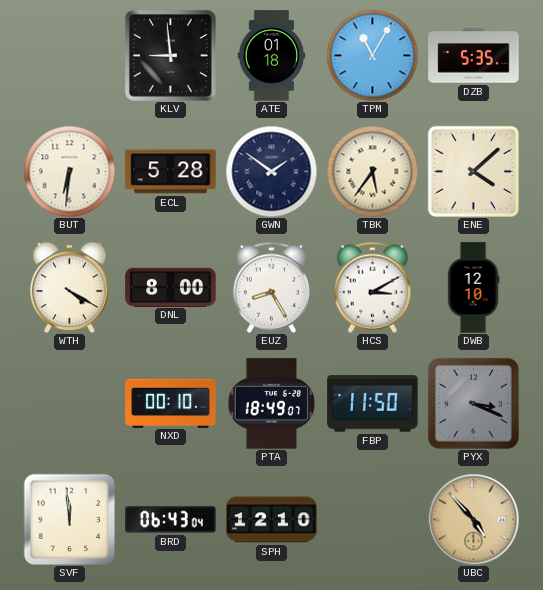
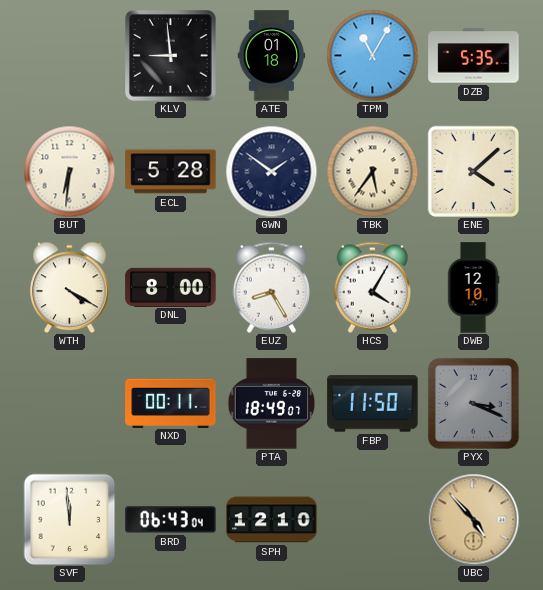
HCS: 3:10 -> 4:05 (372, 287)
NXD: 00:10 -> 00:11 (171, 403)
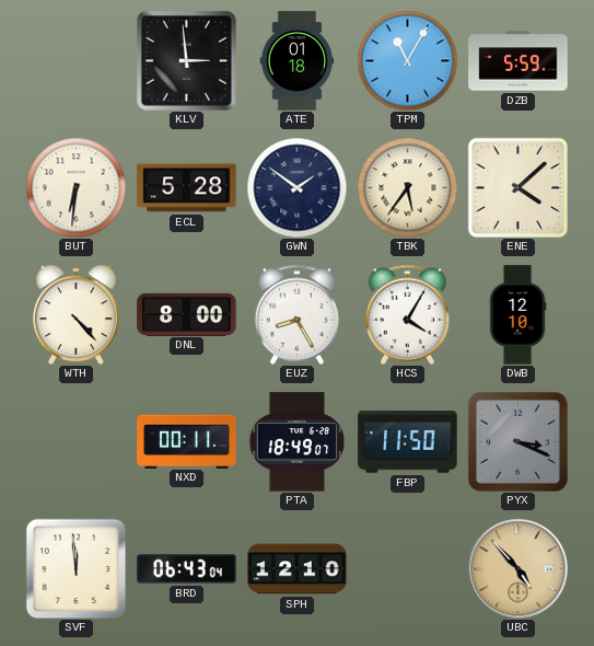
KLV: 8:59 -> 2:59 (187, 61)
DZB: 5:35 -> 5:59 (519, 61)
WTH: 4:20 -> 4:23 (77, 314)
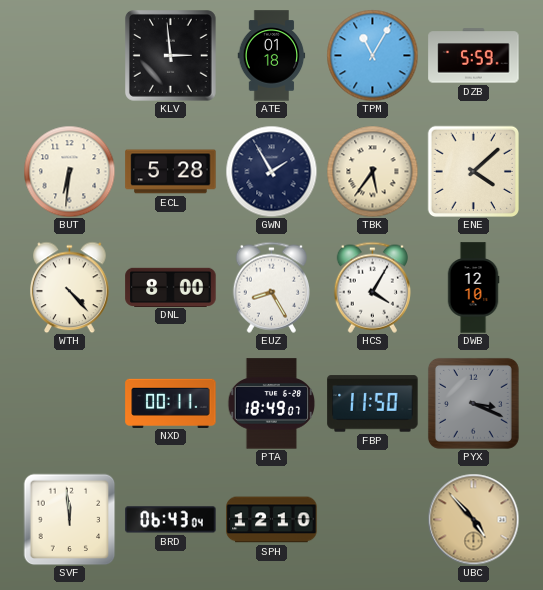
GWN: 1:51 -> 1:55 (271, 171)
